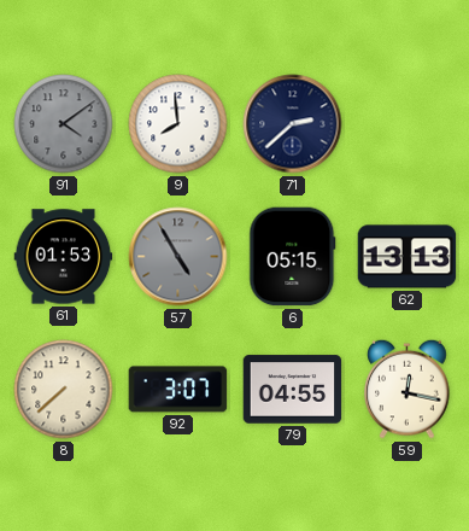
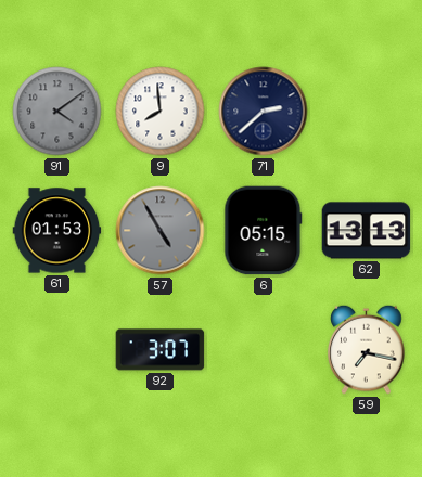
8: 7:38 -> none (64, 390)
79: 04:55 -> none (293, 390)
59: 12:17 -> 7:17 (367, 349)
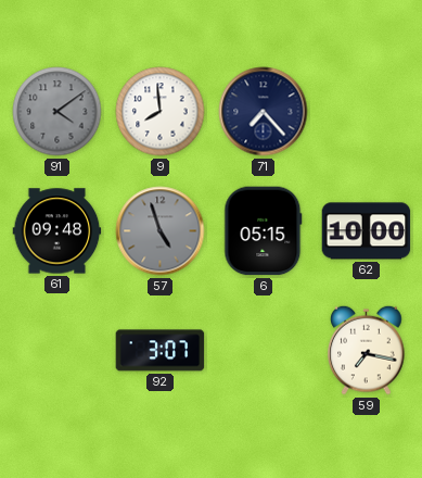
71: 2:38 -> 7:23 (264, 112)
61: 01:53 -> 09:48 (57, 231)
57: 4:55 -> 4:57 (161, 231)
62: 13:13 -> 10:00 (367, 231)
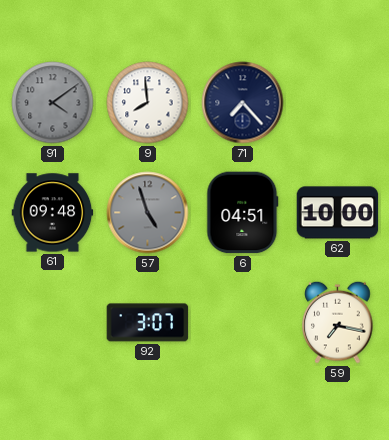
6: 05:15 -> 04:51 (243, 213)
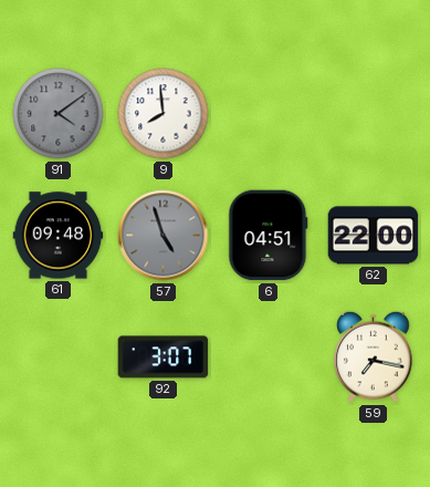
71: 7:23 -> none (243, 103)
62: 10:00 -> 22:00 (374, 236)
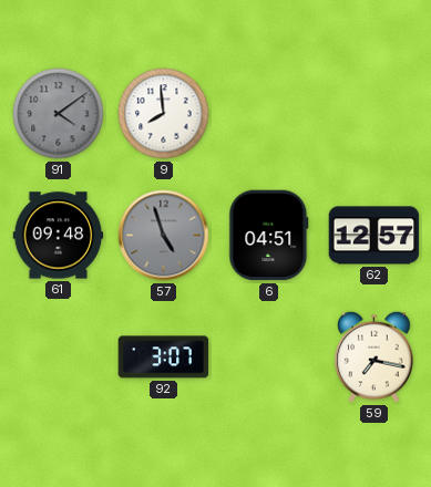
62: 22:00 -> 12:57 (374, 236)
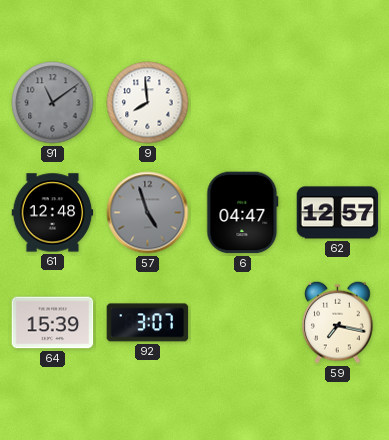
91: 4:09 -> 11:09 (53, 103)
61: 09:48 -> 12:48 (53, 213)
6: 04:51 -> 04:47 (243, 213)
64: none -> 15:39 (53, 323)
